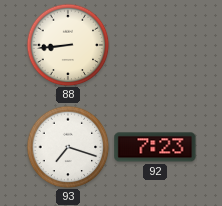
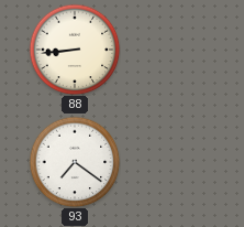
93: 7:18 -> 7:21 (75, 162)
92: 7:23 -> none (155, 147)
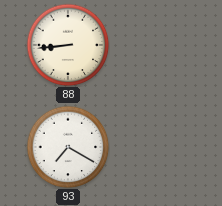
93: 7:21 -> 7:20 (68, 147)
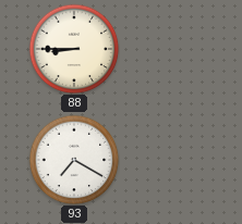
88: 8:44 -> 8:45 (74, 49)
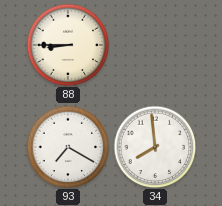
34: none -> 7:59 (155, 147)
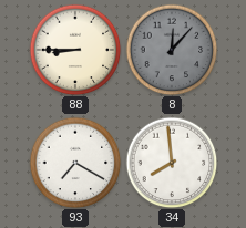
8: none -> 12:07 (172, 50)
